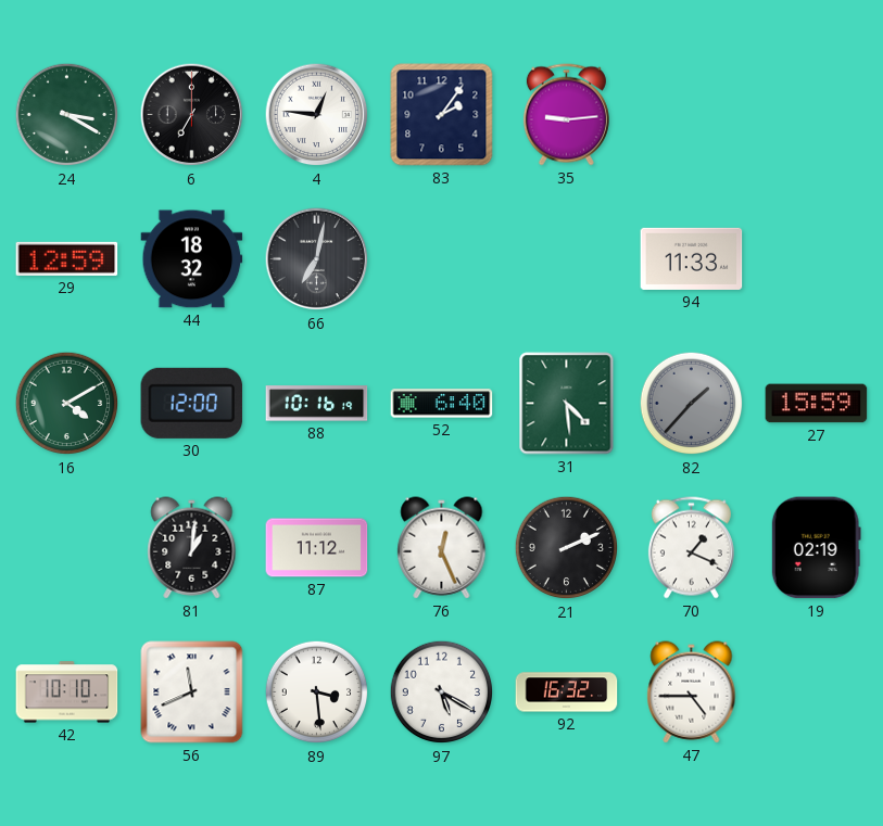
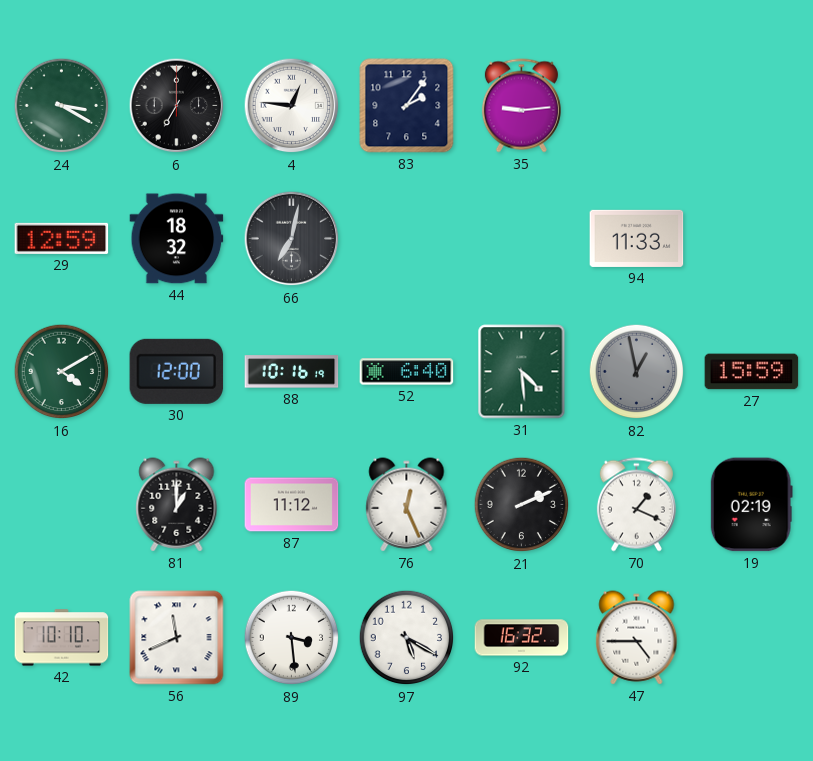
82: 1:37 -> 12:58 (637, 372)
81: 1:01 -> 1:00 (177, 505)
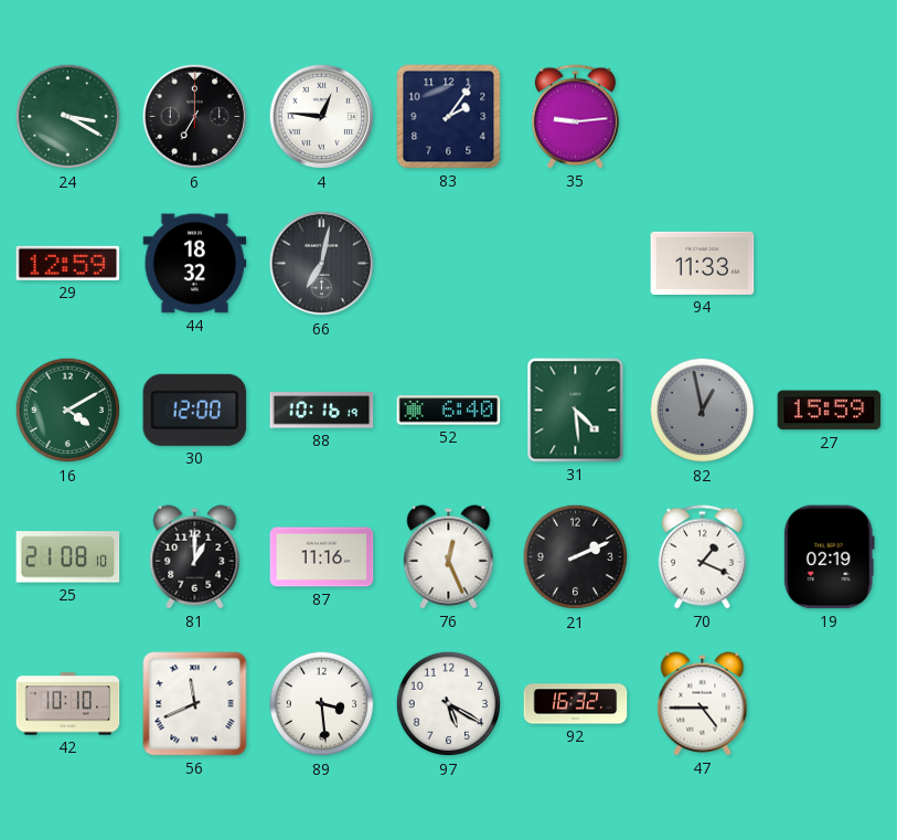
25: none -> 21:08 (68, 557)
87: 11:12 -> 11:16 (322, 557)
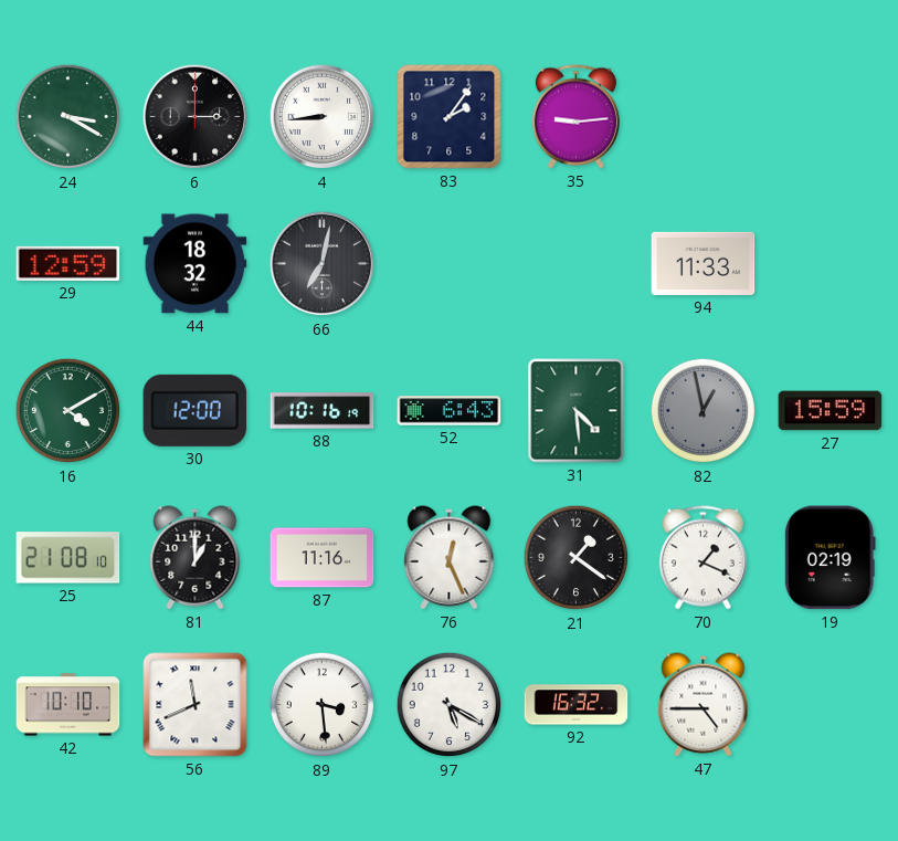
6: 7:00 -> 3:00 (196, 117)
4: 12:46 -> 8:44 (323, 117)
52: 6:40 -> 6:43 (450, 411)
21: 2:11 -> 1:21 (577, 558)
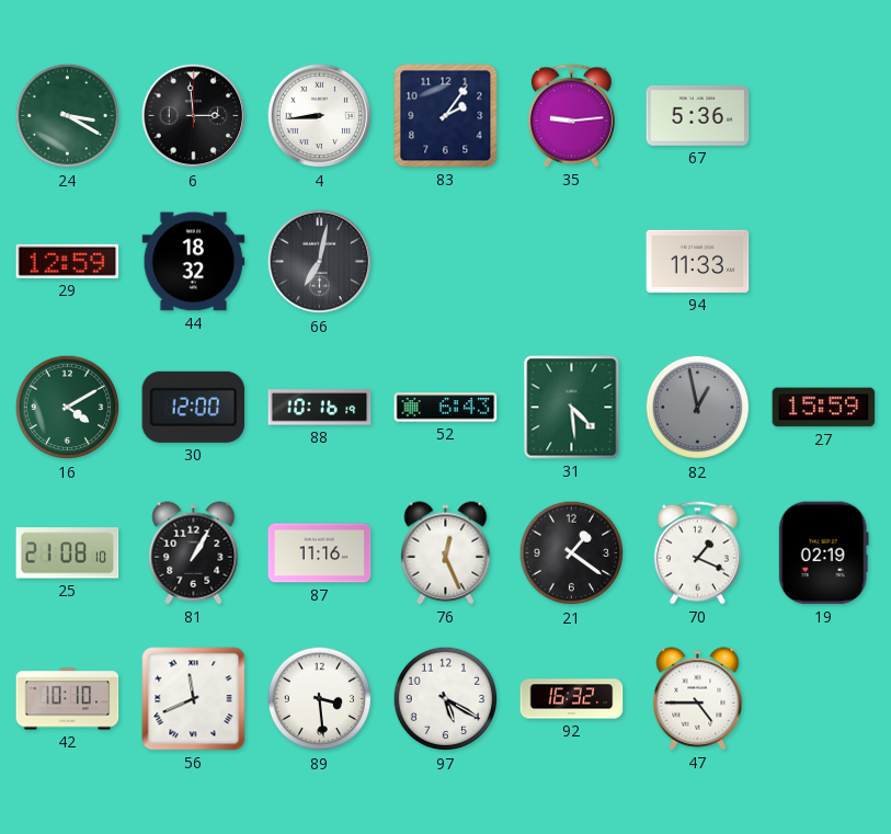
6: 3:00 -> 2:59 (194, 116)
67: none -> 5:36 (698, 115)
81: 1:00 -> 1:05 (194, 553)
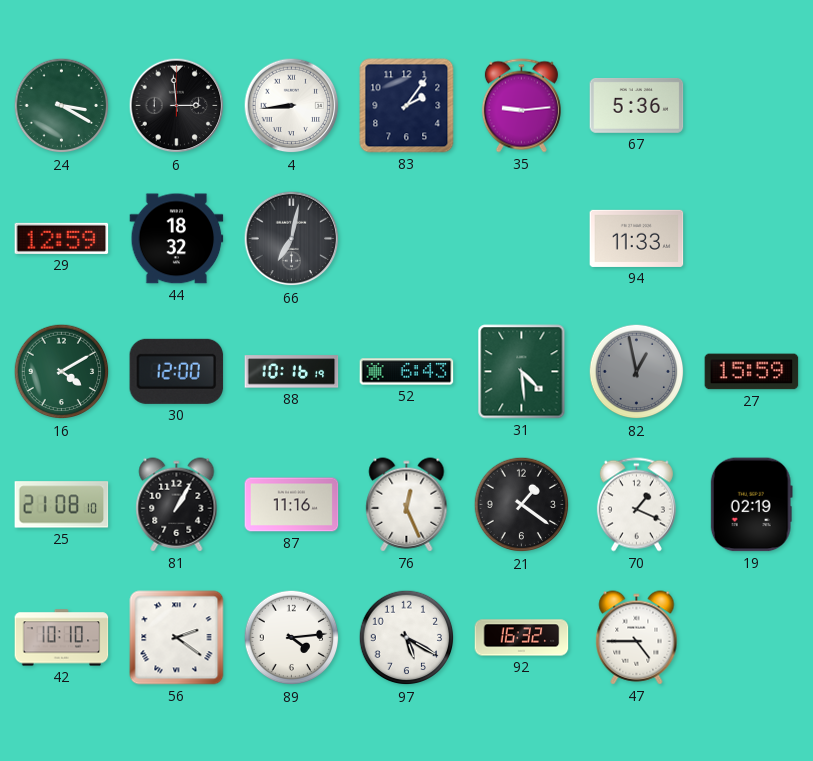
56: 11:41 -> 2:21 (177, 638)
89: 3:29 -> 4:14 (292, 638)
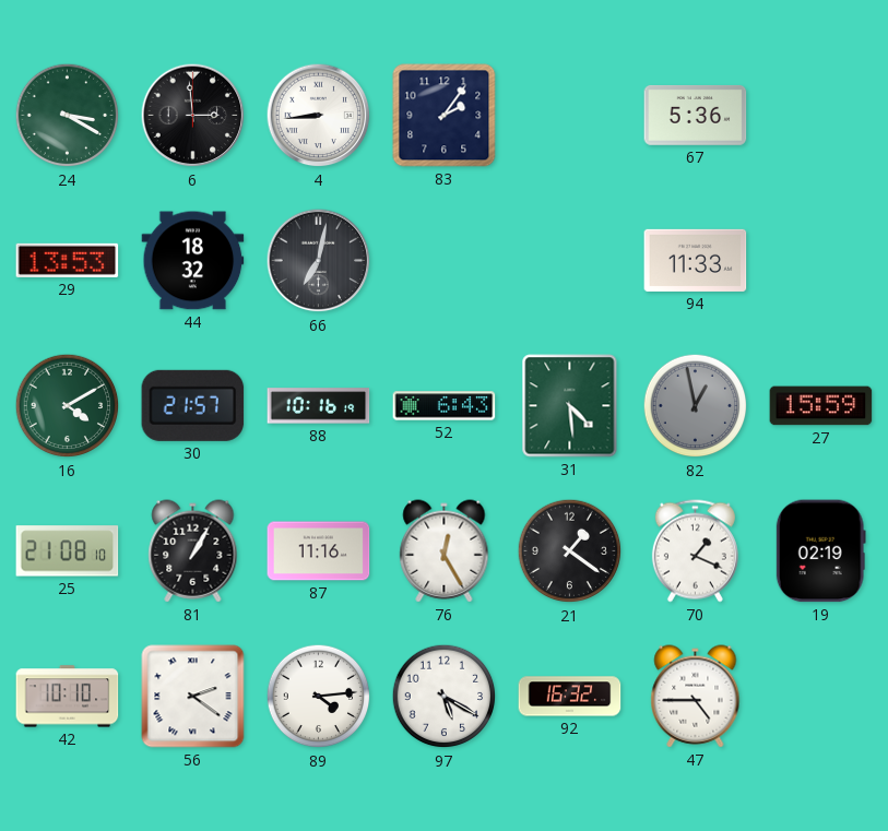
35: 9:14 -> none (521, 106)
29: 12:59 -> 13:53 (68, 260)
30: 12:00 -> 21:57 (193, 405)
76: 12:26 -> 12:25 (445, 551)
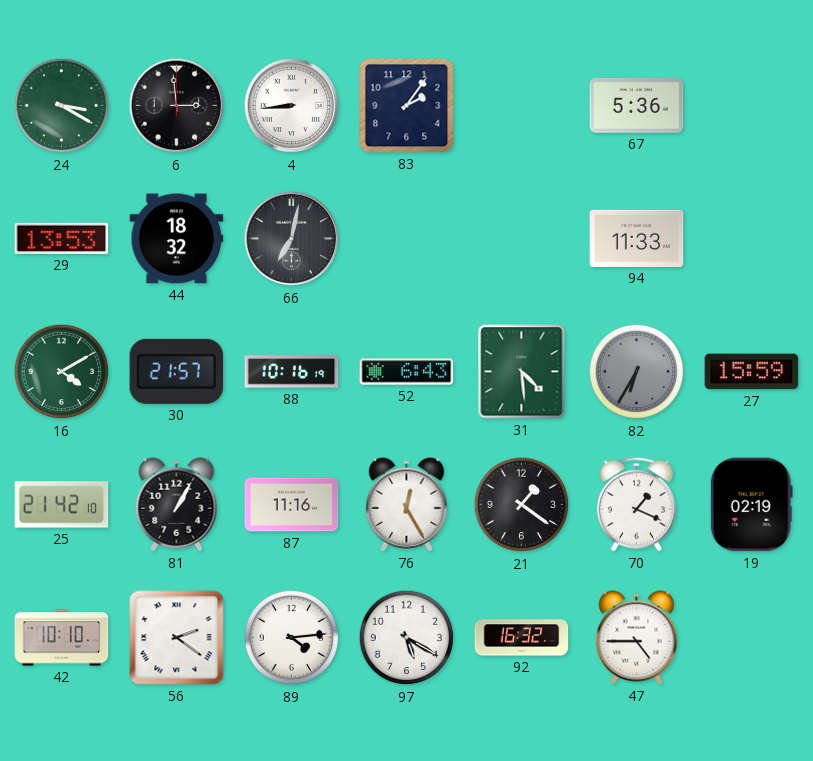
82: 12:58 -> 6:35 (637, 372)
25: 21:08 -> 21:42 (62, 505)
